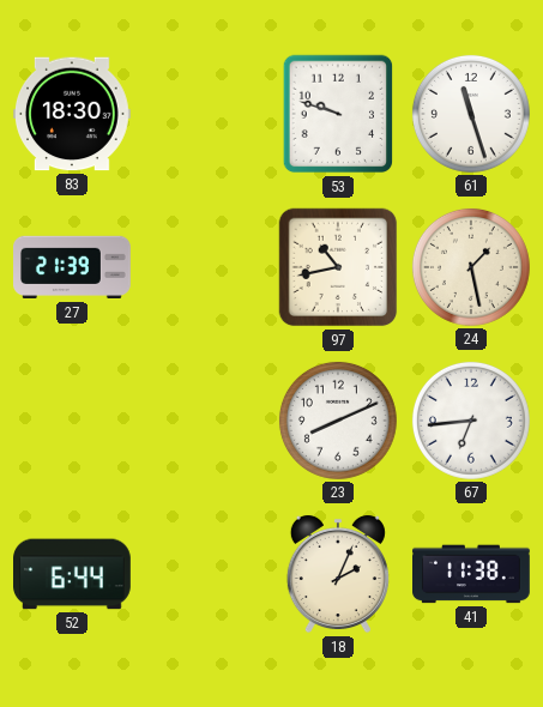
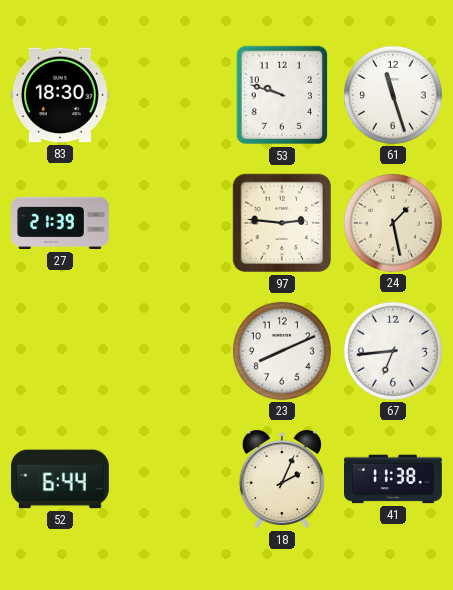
97: 10:43 -> 2:46 (282, 223)
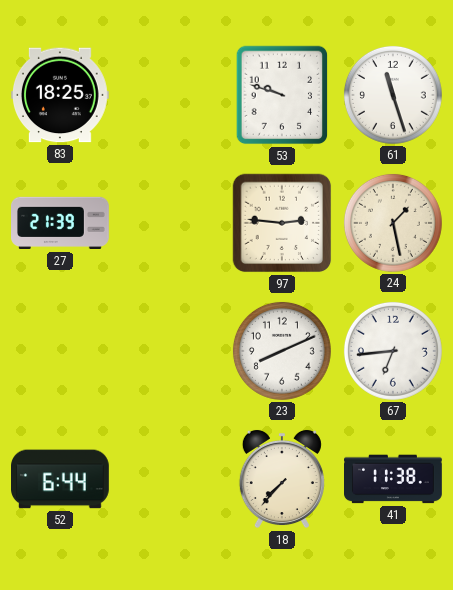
83: 18:30 -> 18:25 (61, 95)
18: 2:04 -> 7:37 (282, 479)
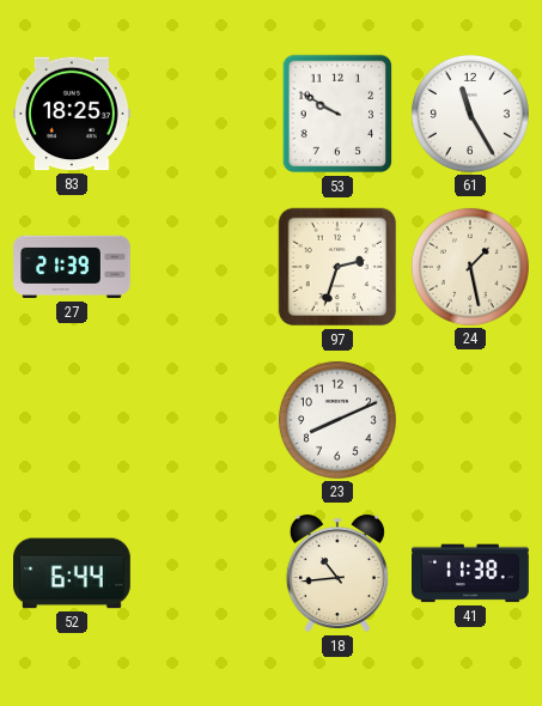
53: 9:48 -> 9:50 (337, 114)
61: 11:27 -> 11:25 (470, 114)
97: 2:46 -> 2:33 (337, 267)
67: 6:44 -> none (393, 351)
18: 7:37 -> 10:44 (337, 573)
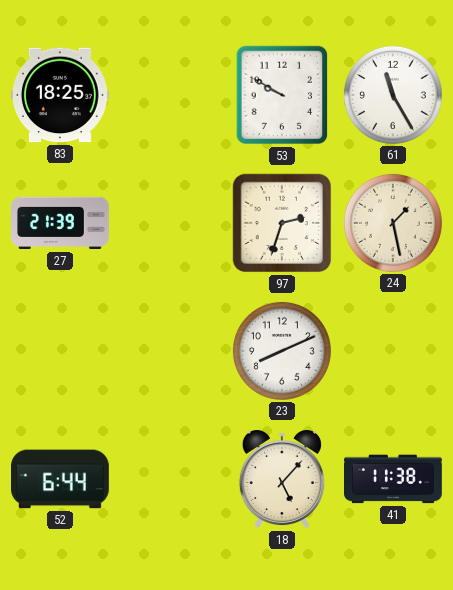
18: 10:44 -> 5:07 (282, 479)
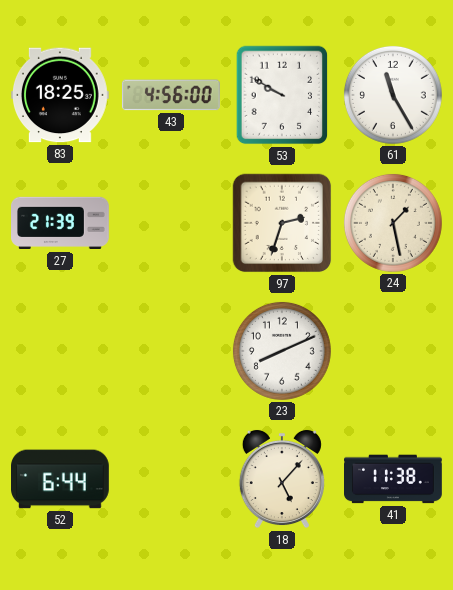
43: none -> 4:56 (171, 95)
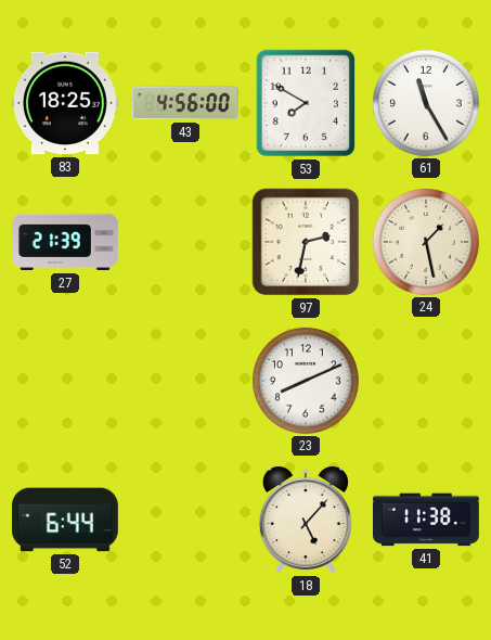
53: 9:50 -> 7:50 (306, 103)
97: 2:33 -> 2:32 (306, 242)
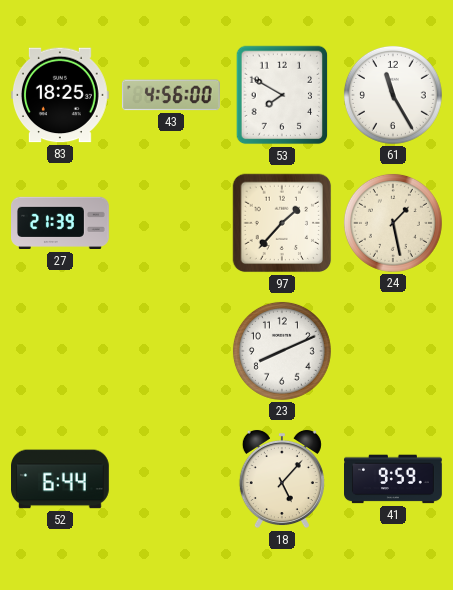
97: 2:32 -> 1:37 (282, 223)
41: 11:38 -> 9:59 (394, 479)
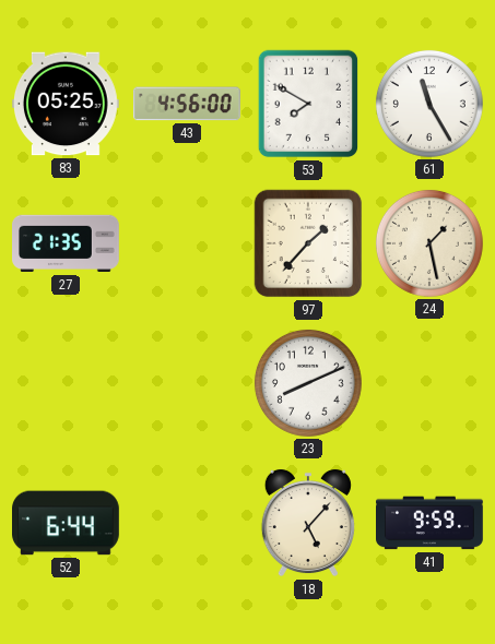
83: 18:25 -> 05:25 (67, 104)
27: 21:39 -> 21:35 (67, 243)
